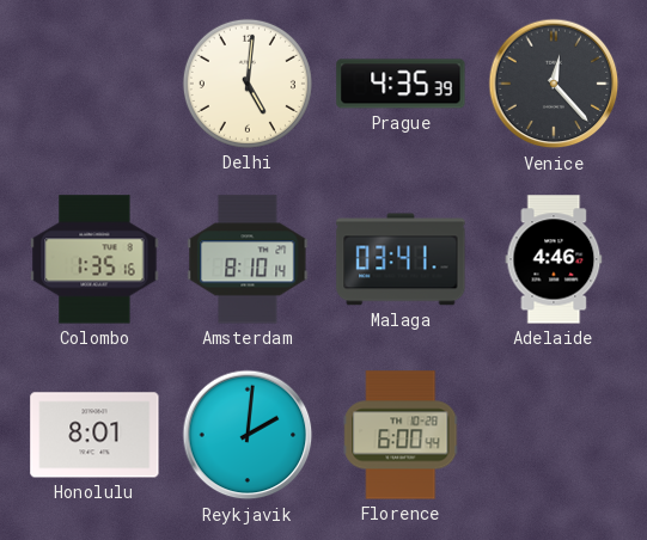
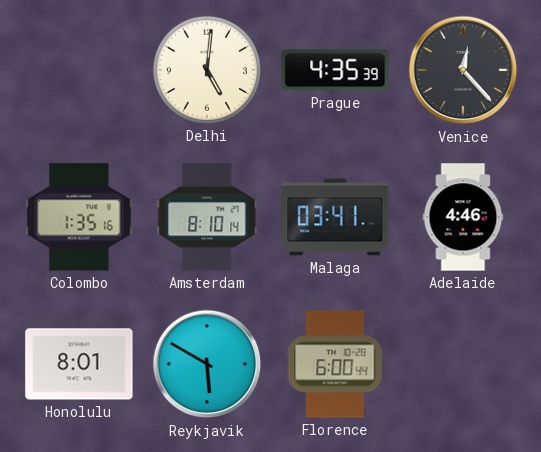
Reykjavik: 2:01 -> 5:50 (207, 364)
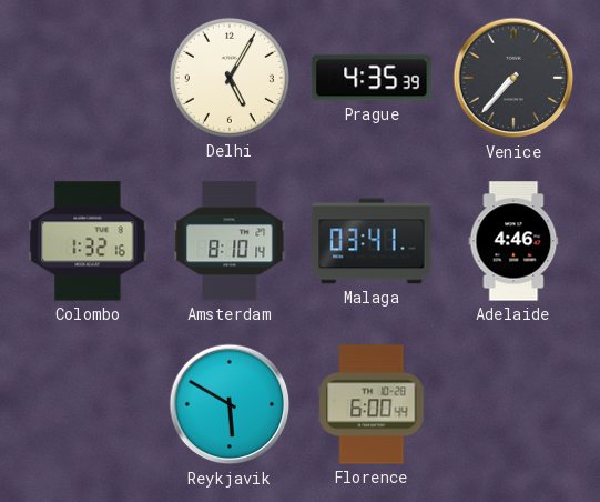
Delhi: 5:01 -> 5:05 (230, 78)
Venice: 12:23 -> 7:37 (513, 78)
Colombo: 1:35 -> 1:32 (88, 241)
Honolulu: 8:01 -> none (79, 364)
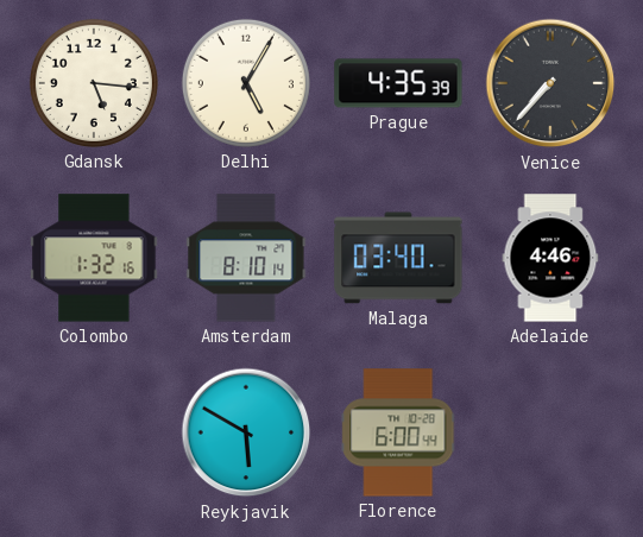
Gdansk: none -> 5:16 (94, 83)
Malaga: 03:41 -> 03:40 (398, 258)
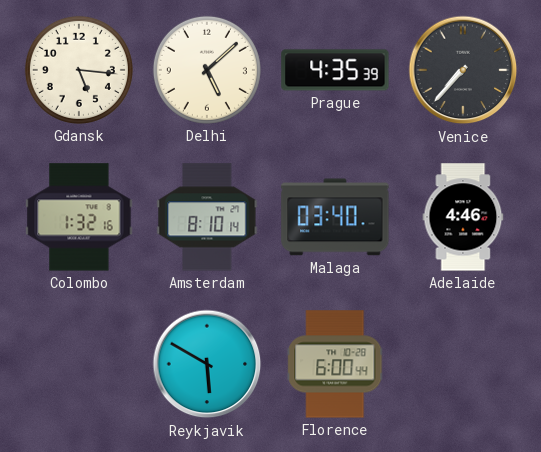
Delhi: 5:05 -> 5:08 (207, 70)
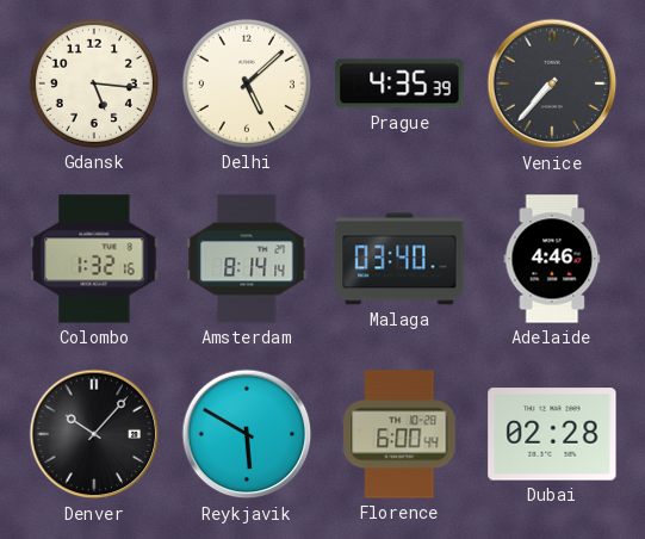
Amsterdam: 8:10 -> 8:14 (247, 259)
Denver: none -> 10:07 (94, 434)
Dubai: none -> 02:28 (552, 434)
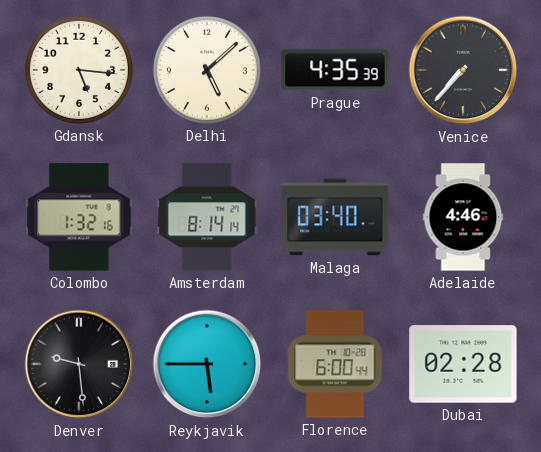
Denver: 10:07 -> 9:29 (79, 364)
Reykjavik: 5:50 -> 5:45 (207, 364)
